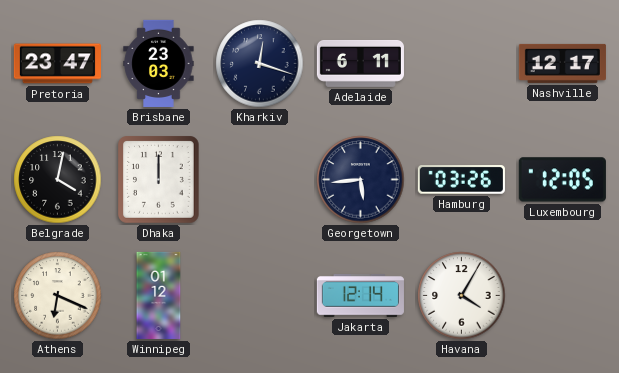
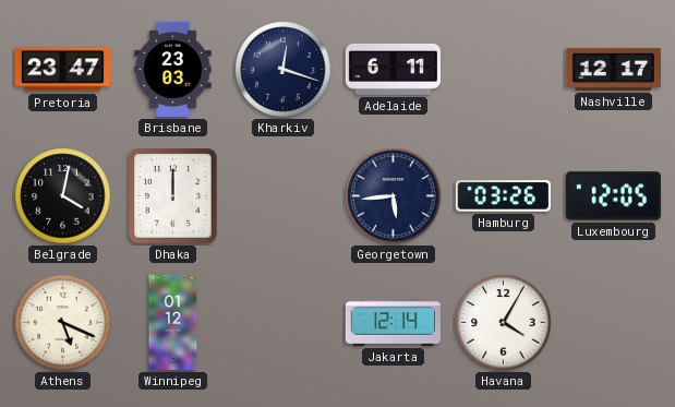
Athens: 6:19 -> 5:19 (63, 323)
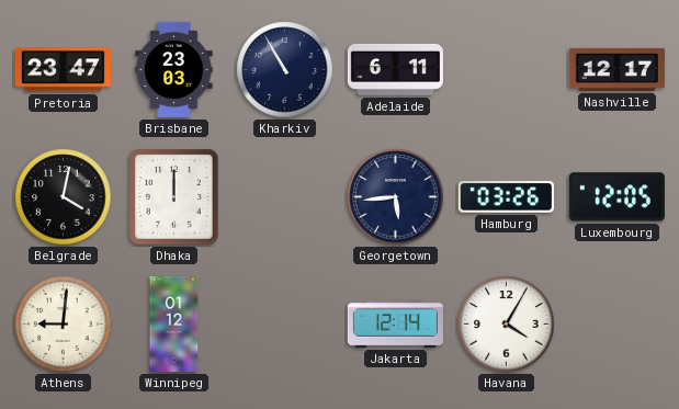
Kharkiv: 12:18 -> 10:55 (285, 70)
Athens: 5:19 -> 9:01 (64, 325)
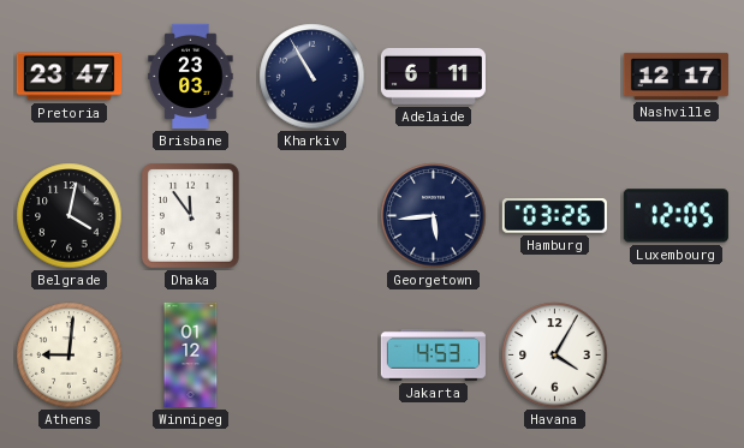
Dhaka: 12:00 -> 11:54 (191, 216)
Jakarta: 12:14 -> 4:53 (433, 356)
